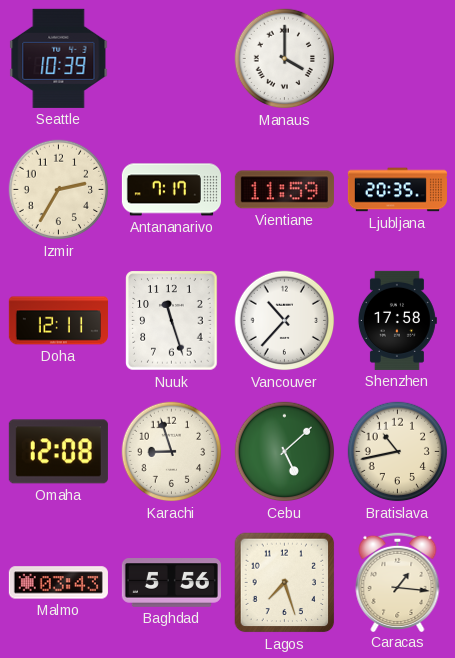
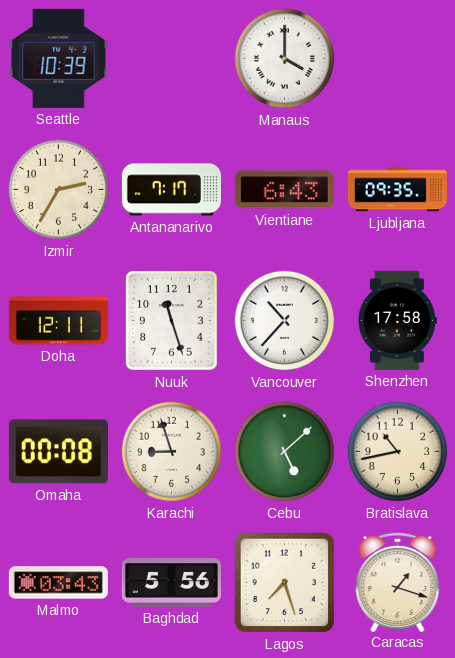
Vientiane: 11:59 -> 6:43 (284, 190)
Ljubljana: 20:35 -> 09:35 (397, 190)
Omaha: 12:08 -> 00:08 (58, 452)
Caracas: 1:16 -> 1:18 (398, 581)
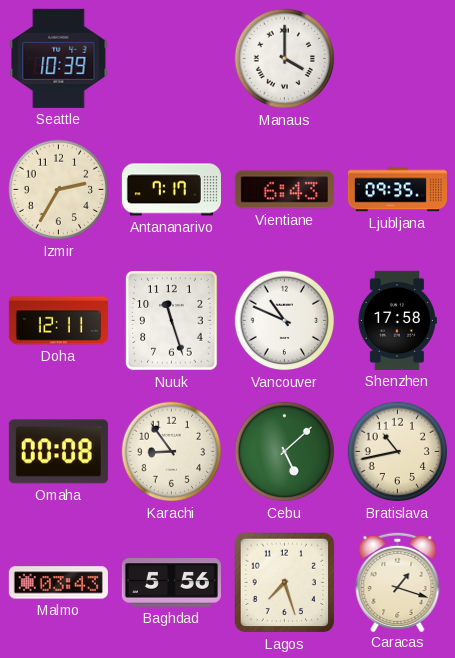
Vancouver: 10:37 -> 10:49 (285, 321)
Karachi: 8:57 -> 8:54 (172, 452)
